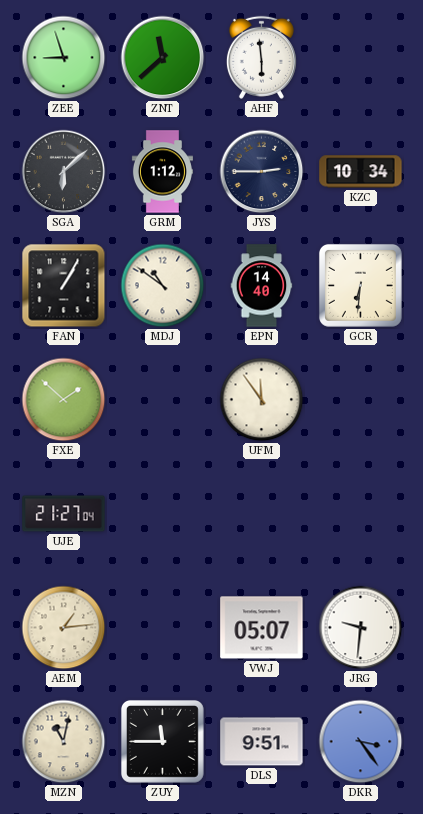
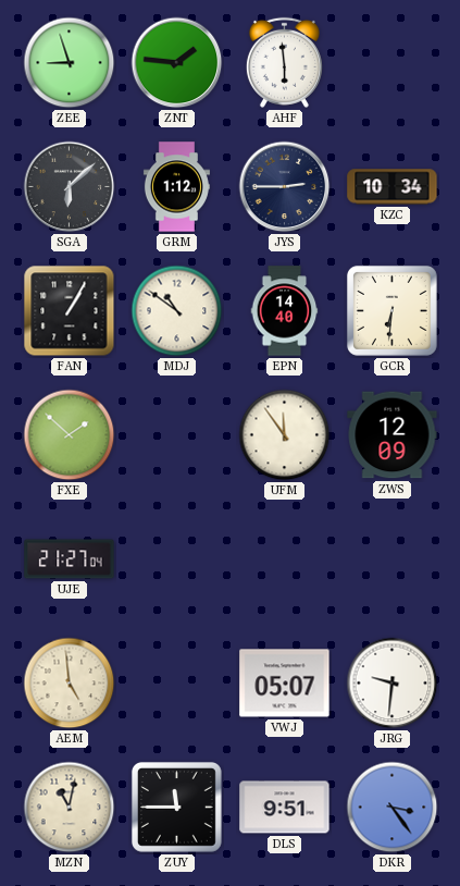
ZNT: 11:38 -> 1:46 (177, 63)
ZWS: none -> 12:09 (393, 435)
AEM: 1:14 -> 4:59 (70, 684)
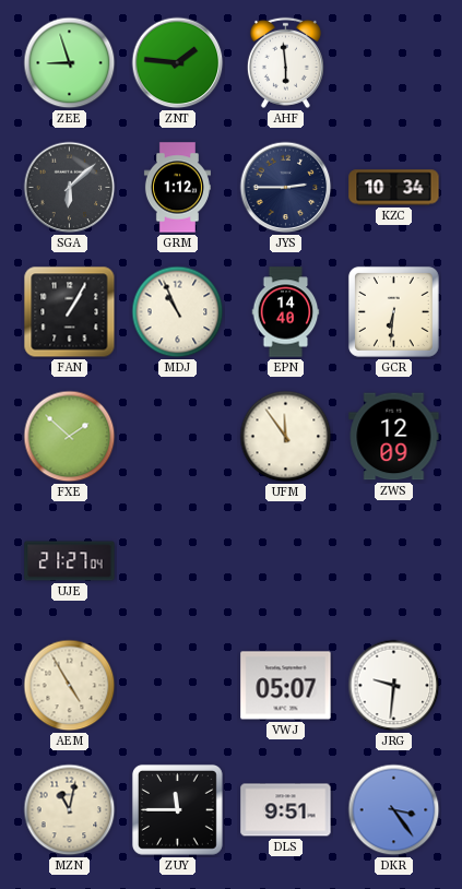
MDJ: 10:51 -> 10:56 (178, 312)
AEM: 4:59 -> 4:55 (70, 686)
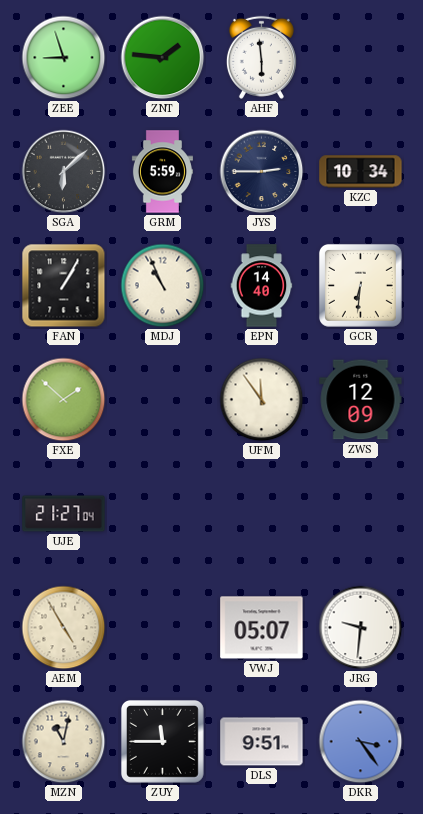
GRM: 1:12 -> 5:59 (162, 172)
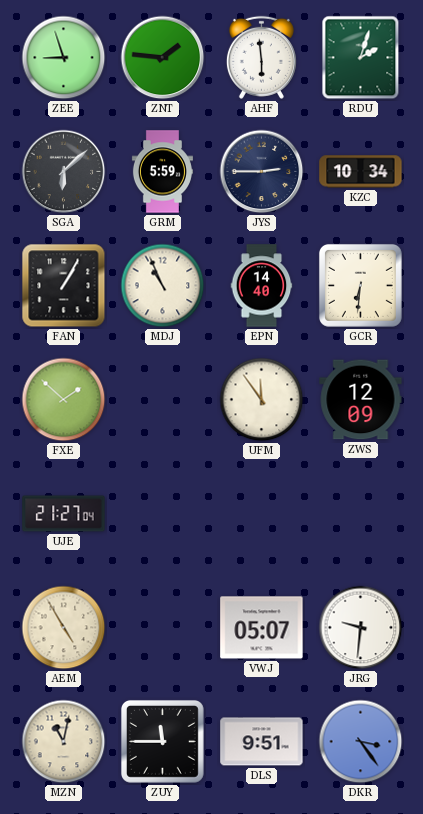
RDU: none -> 2:03 (361, 58)
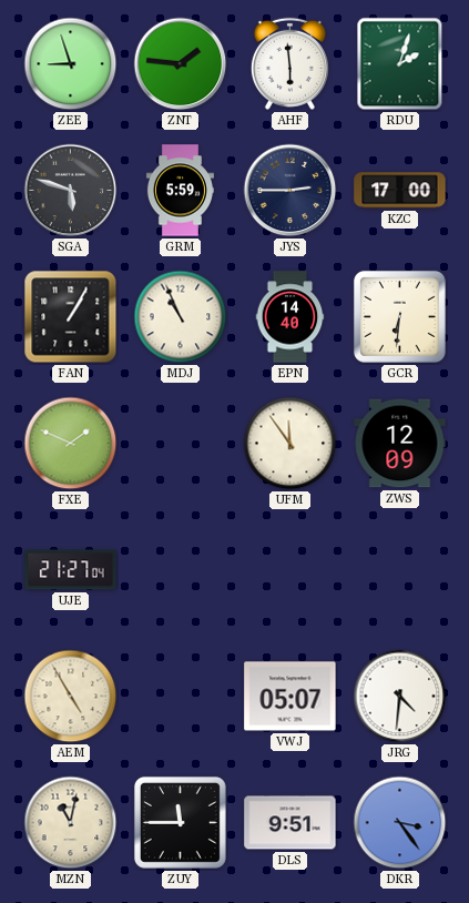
SGA: 6:08 -> 5:48 (71, 191)
KZC: 10:34 -> 17:00 (400, 191)
FXE: 1:52 -> 1:49 (71, 444)
JRG: 9:31 -> 4:31 (400, 697)
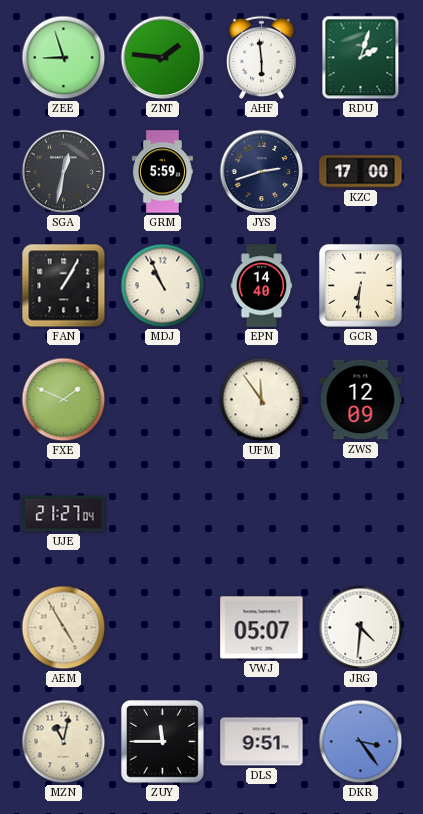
SGA: 5:48 -> 12:32 (64, 172)
JYS: 2:45 -> 2:42 (262, 172)
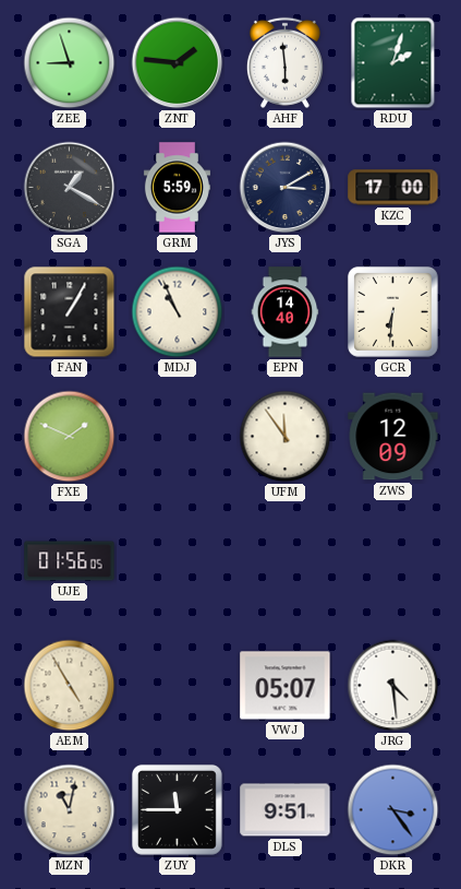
SGA: 12:32 -> 1:20 (70, 188)
JYS: 2:42 -> 3:10 (286, 188)
UJE: 21:27 -> 01:56 (70, 561)
JRG: 4:31 -> 4:29 (393, 686)
